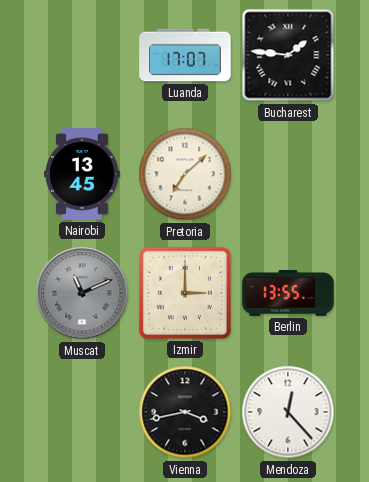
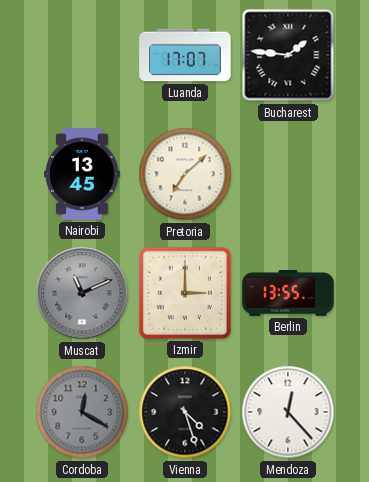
Cordoba: none -> 12:20 (82, 412)
Vienna: 3:43 -> 4:27 (185, 412)
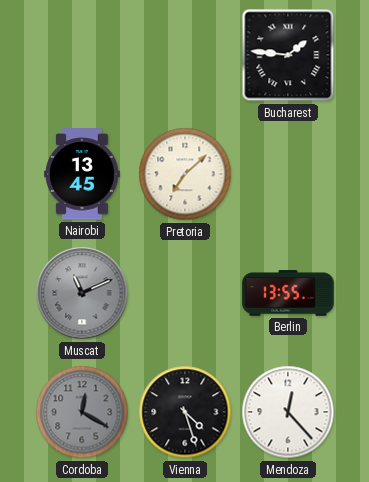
Luanda: 17:07 -> none (185, 55)
Izmir: 3:00 -> none (185, 293)
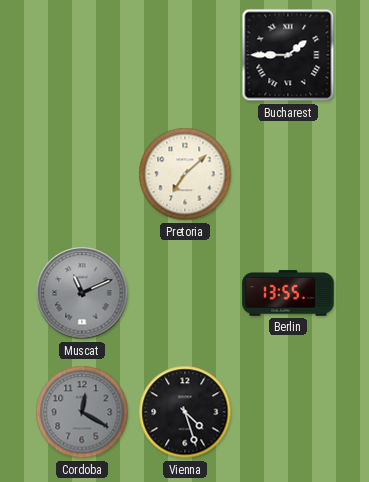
Bucharest: 1:46 -> 1:45 (288, 55)
Nairobi: 13:45 -> none (82, 174)
Mendoza: 12:23 -> none (288, 412)
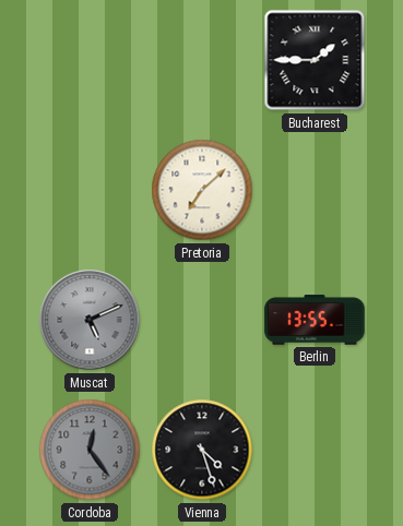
Muscat: 11:11 -> 5:11 (90, 320)
Cordoba: 12:20 -> 12:24 (90, 450)
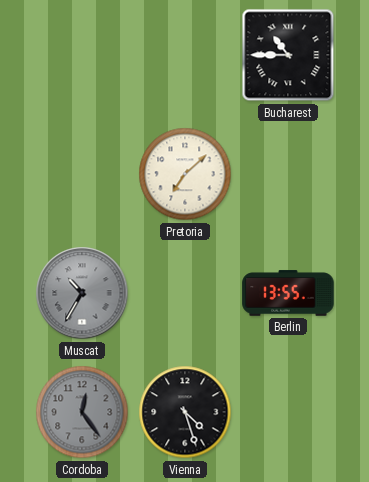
Bucharest: 1:45 -> 10:45 (288, 55)
Muscat: 5:11 -> 10:35 (82, 293)
